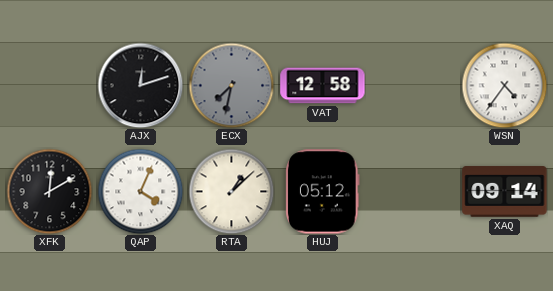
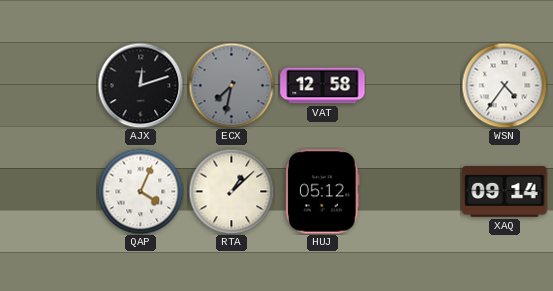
XFK: 12:10 -> none (49, 191)
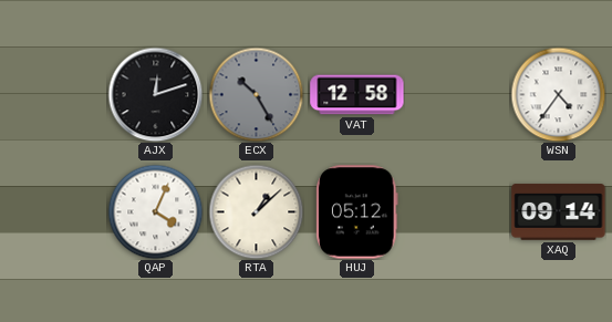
ECX: 7:32 -> 10:25 (256, 94)
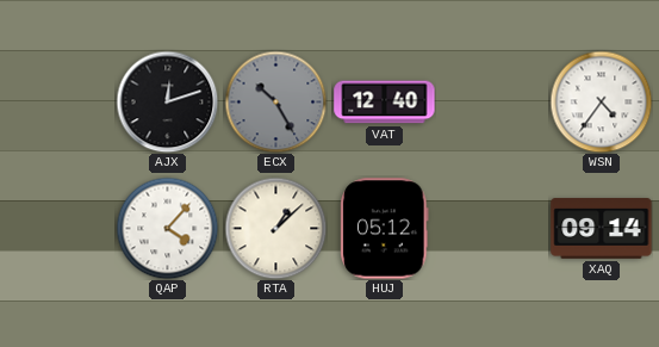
VAT: 12:58 -> 12:40 (385, 103)
QAP: 4:04 -> 4:07 (167, 228)
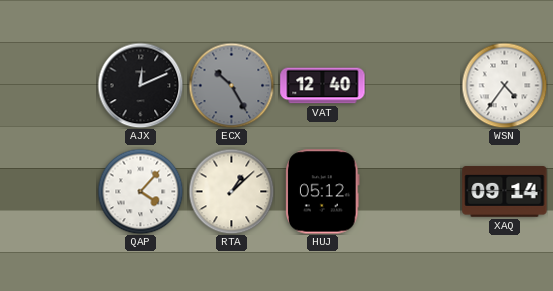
AJX: 12:12 -> 12:11 (140, 85)
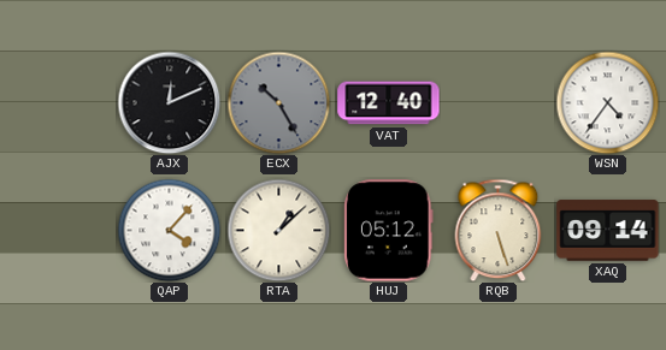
RQB: none -> 5:27 (499, 230)
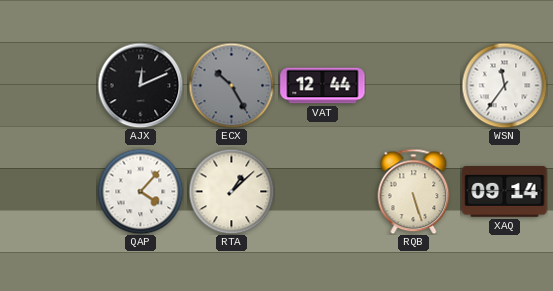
VAT: 12:40 -> 12:44 (323, 86)
WSN: 4:36 -> 11:36 (504, 85)
HUJ: 05:12 -> none (389, 231)
